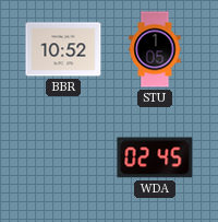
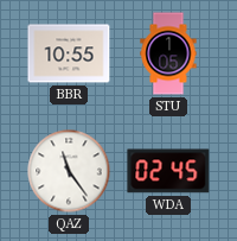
BBR: 10:52 -> 10:55 (69, 53)
QAZ: none -> 11:24 (69, 171)
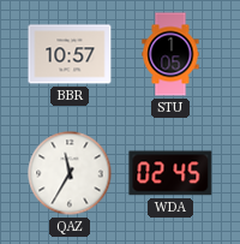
BBR: 10:55 -> 10:57 (70, 54)
QAZ: 11:24 -> 11:35 (70, 173)
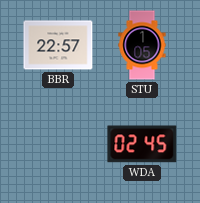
BBR: 10:57 -> 22:57 (58, 45)
QAZ: 11:35 -> none (70, 173)
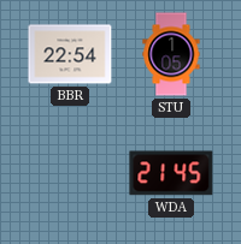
BBR: 22:57 -> 22:54 (70, 54)
WDA: 02:45 -> 21:45 (171, 173)
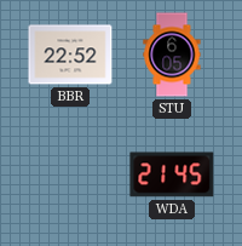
BBR: 22:54 -> 22:52 (70, 55)
STU: 1:05 -> 6:05 (172, 55)
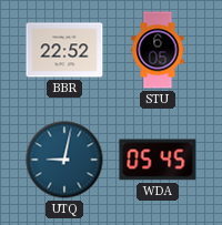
UTQ: none -> 9:02 (64, 160)
WDA: 21:45 -> 05:45 (158, 160)
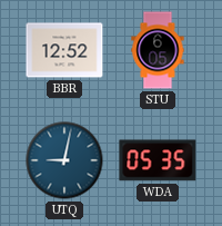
BBR: 22:52 -> 12:52 (64, 50)
WDA: 05:45 -> 05:35 (158, 160)
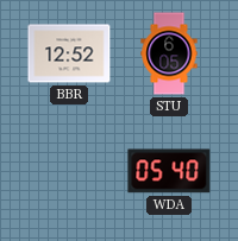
UTQ: 9:02 -> none (64, 160)
WDA: 05:35 -> 05:40 (169, 171)
